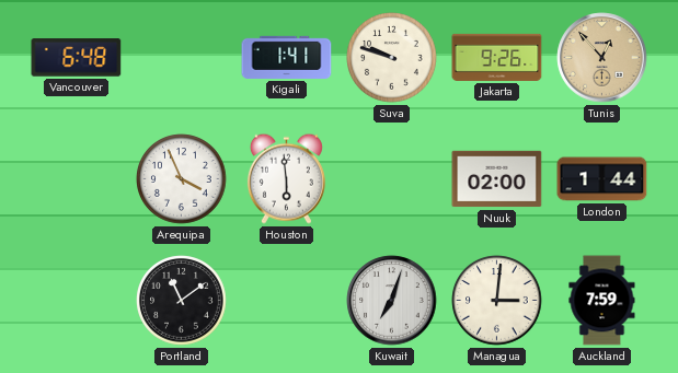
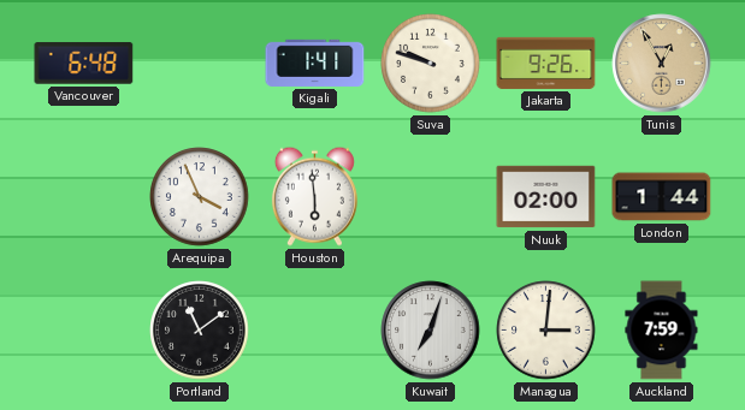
Tunis: 12:53 -> 12:55 (662, 64)
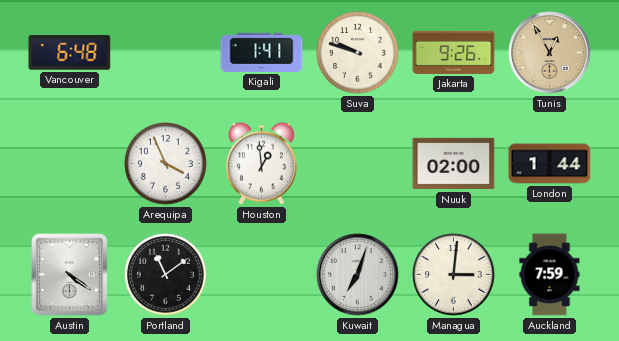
Houston: 5:59 -> 12:59 (261, 163)
Austin: none -> 4:21 (70, 275)
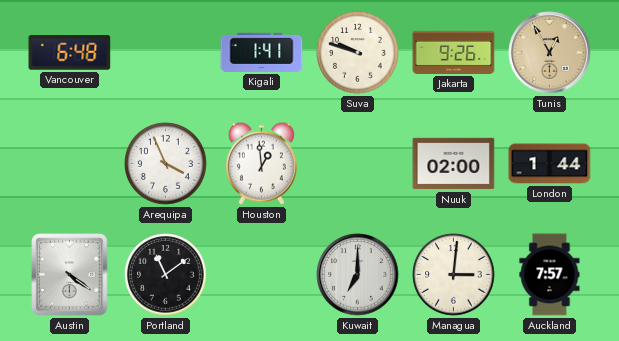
Kuwait: 7:03 -> 7:00 (358, 275)
Auckland: 7:59 -> 7:57 (550, 275)
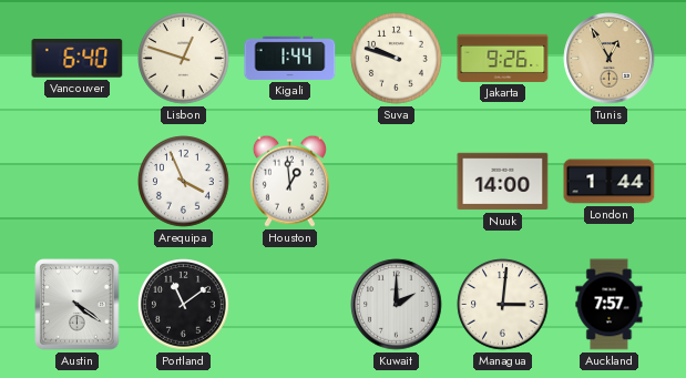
Vancouver: 6:48 -> 6:40 (78, 59)
Lisbon: none -> 12:48 (184, 59)
Kigali: 1:41 -> 1:44 (290, 58)
Nuuk: 02:00 -> 14:00 (503, 182)
Kuwait: 7:00 -> 2:00 (397, 305)
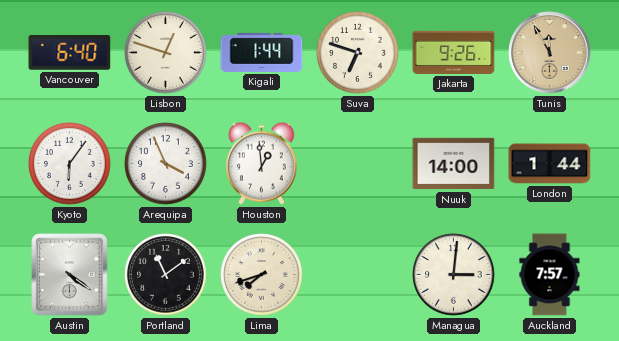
Suva: 9:48 -> 6:48 (358, 53)
Tunis: 12:55 -> 11:55 (550, 53)
Kyoto: none -> 6:06 (70, 164)
Lima: none -> 7:42 (262, 275)
Kuwait: 2:00 -> none (397, 305)
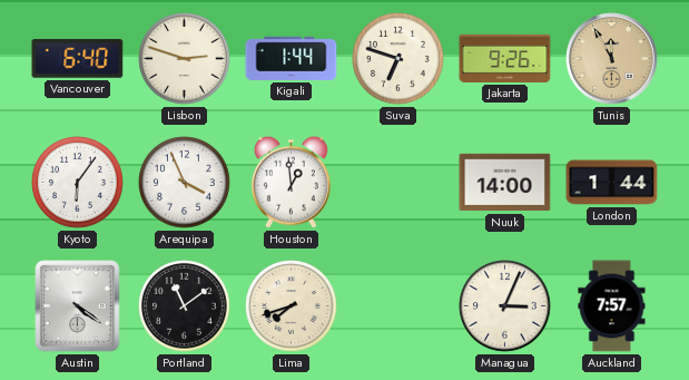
Lisbon: 12:48 -> 2:48 (185, 59)
Managua: 3:01 -> 3:04 (505, 306)
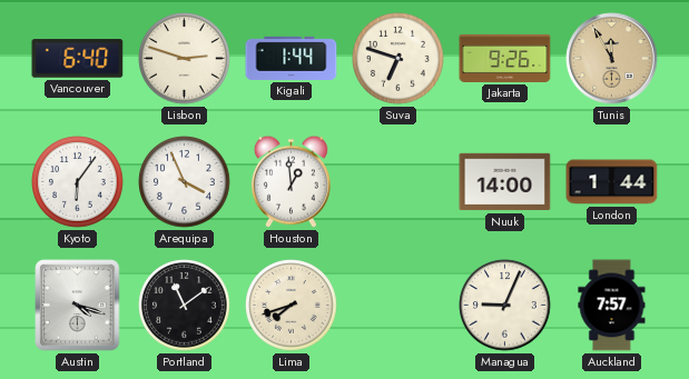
Austin: 4:21 -> 4:18 (78, 306)
Managua: 3:04 -> 9:04 (505, 306)
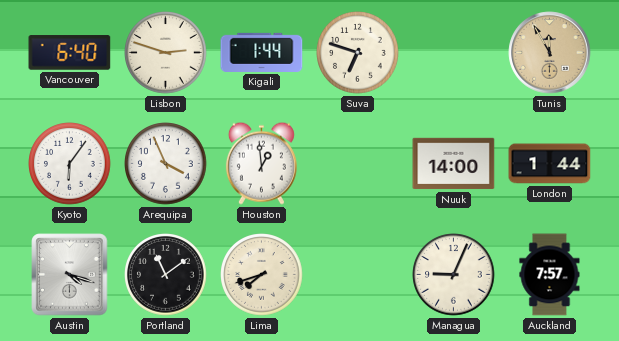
Jakarta: 9:26 -> none (505, 58)
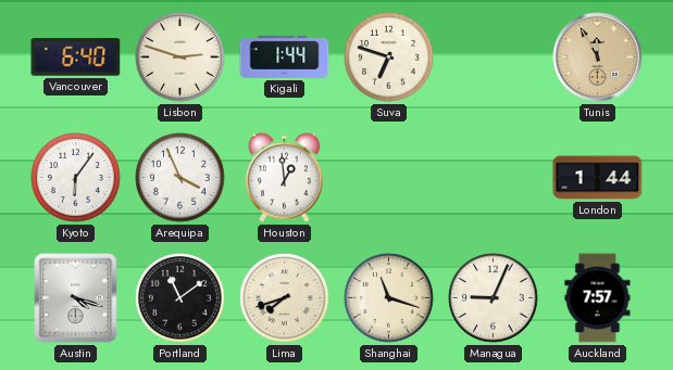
Nuuk: 14:00 -> none (454, 164)
Shanghai: none -> 11:18 (389, 298)
